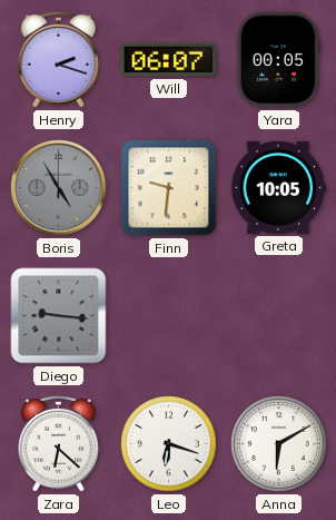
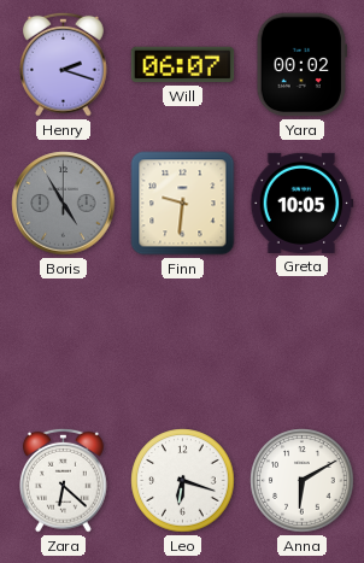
Yara: 00:05 -> 00:02 (301, 65)
Diego: 9:16 -> none (59, 316)
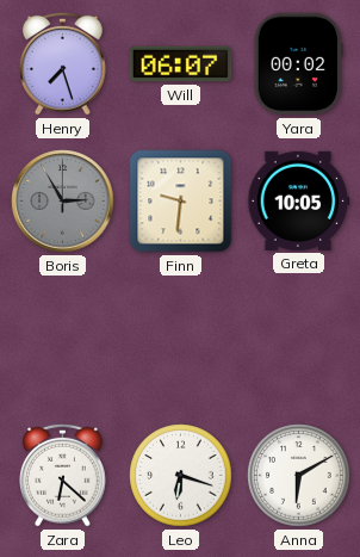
Henry: 2:18 -> 7:27 (63, 63)
Boris: 4:55 -> 2:55 (63, 202)
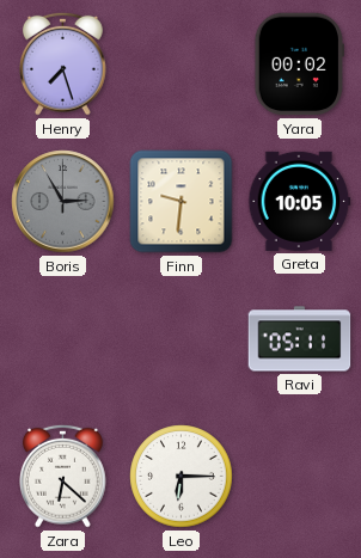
Will: 06:07 -> none (181, 64)
Ravi: none -> 05:11 (300, 339)
Leo: 6:18 -> 6:15 (182, 477)
Anna: 6:10 -> none (299, 476)
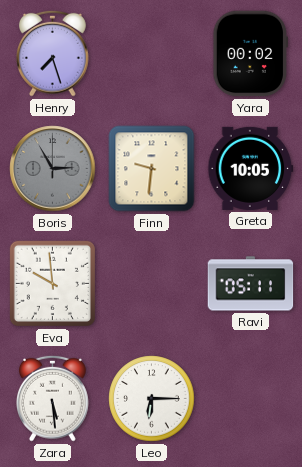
Eva: none -> 9:59 (52, 283)
Zara: 6:22 -> 5:29 (53, 398)
